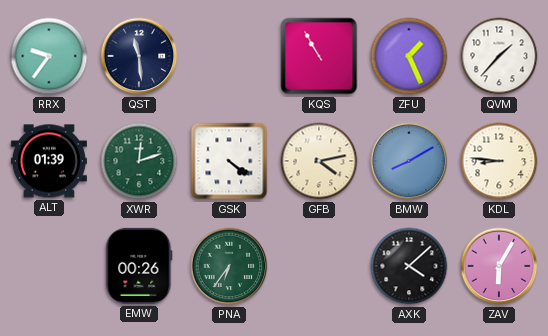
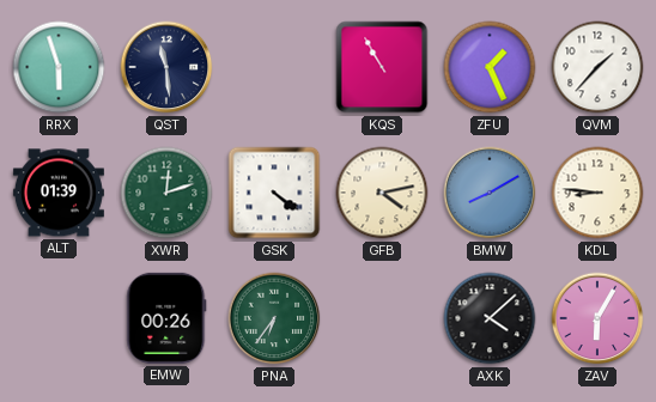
RRX: 9:36 -> 5:57 (59, 67)
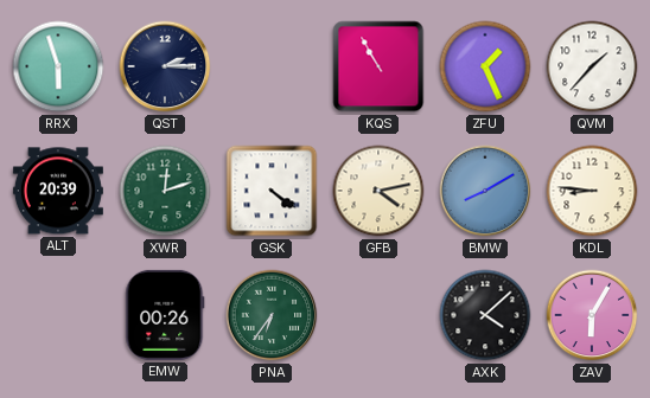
QST: 11:29 -> 2:15 (165, 66)
ALT: 01:39 -> 20:39 (58, 191)
